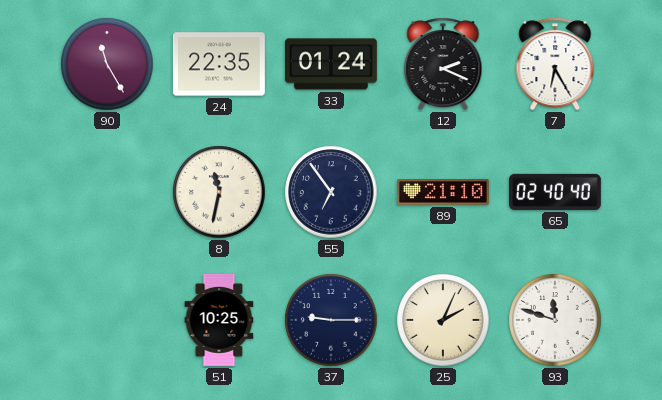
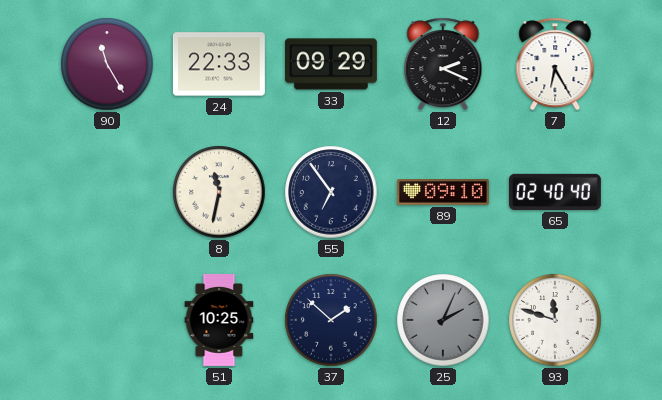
24: 22:35 -> 22:33 (219, 64)
33: 01:24 -> 09:29 (331, 64)
89: 21:10 -> 09:10 (443, 192)
37: 9:15 -> 1:52 (331, 320)
25 dial: cream -> grey (443, 320)
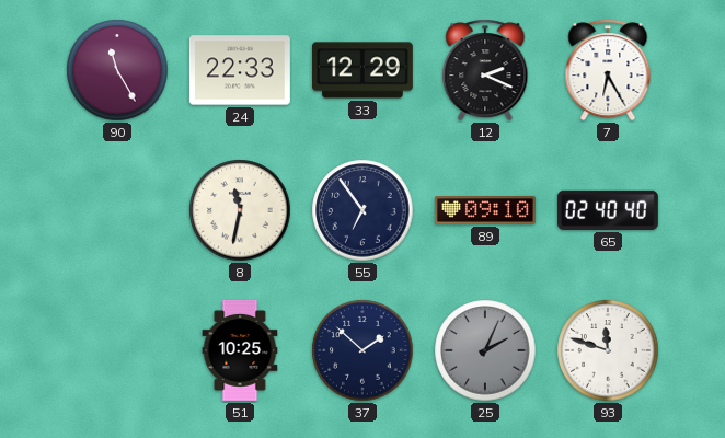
33: 09:29 -> 12:29 (362, 70)
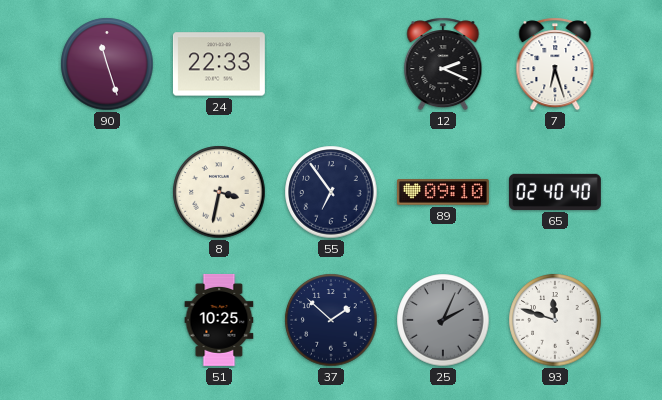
90: 11:25 -> 11:27 (107, 64)
33: 12:29 -> none (362, 70)
7: 6:25 -> 6:27 (555, 64)
8: 11:32 -> 3:32 (219, 192)
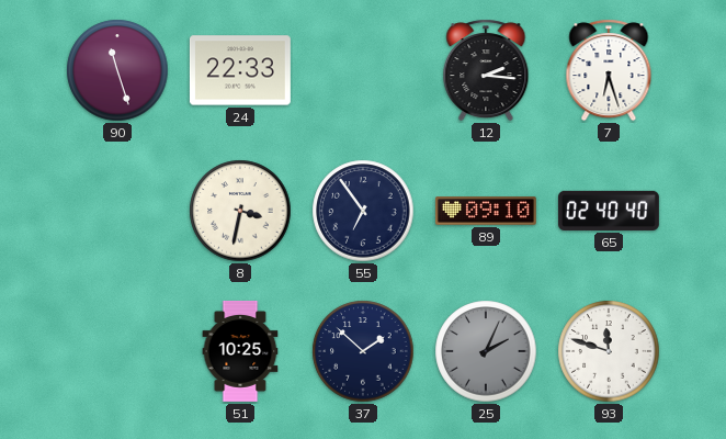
12: 2:19 -> 2:16 (486, 70)
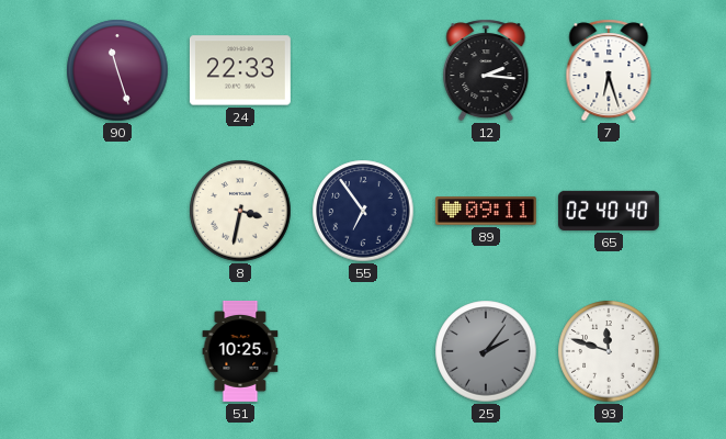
89: 09:10 -> 09:11 (486, 211)
37: 1:52 -> none (363, 351)
25: 2:04 -> 2:06 (486, 351)
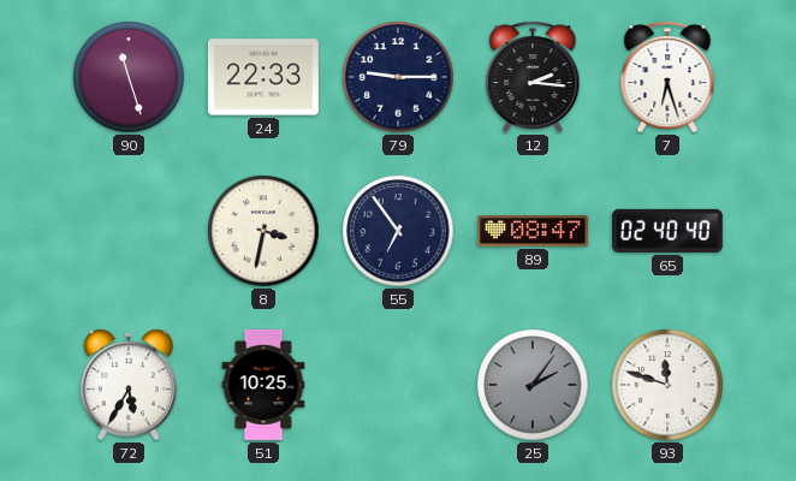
79: none -> 9:15 (398, 77)
89: 09:11 -> 08:47 (533, 231)
72: none -> 5:35 (127, 385)
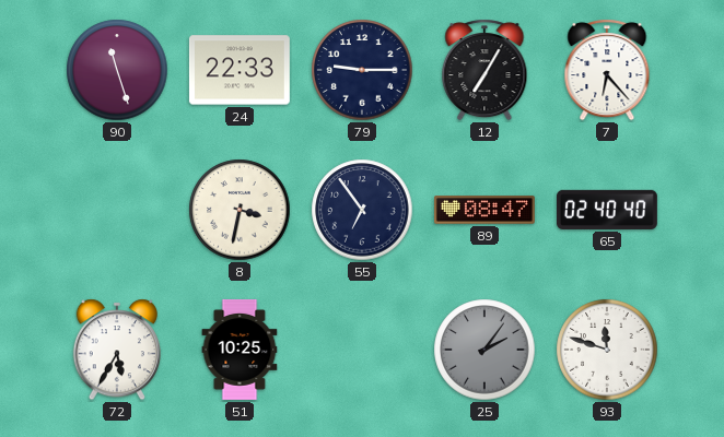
12: 2:16 -> 7:05 (484, 70)
7: 6:27 -> 6:23 (607, 70)
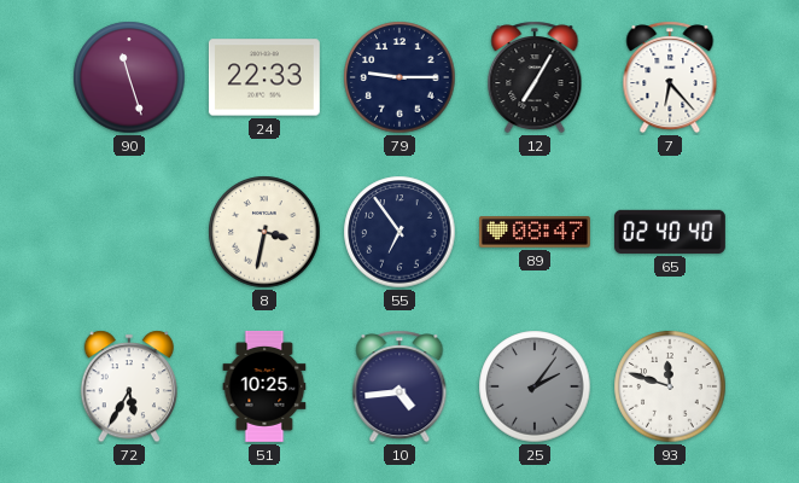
10: none -> 4:44 (400, 386)
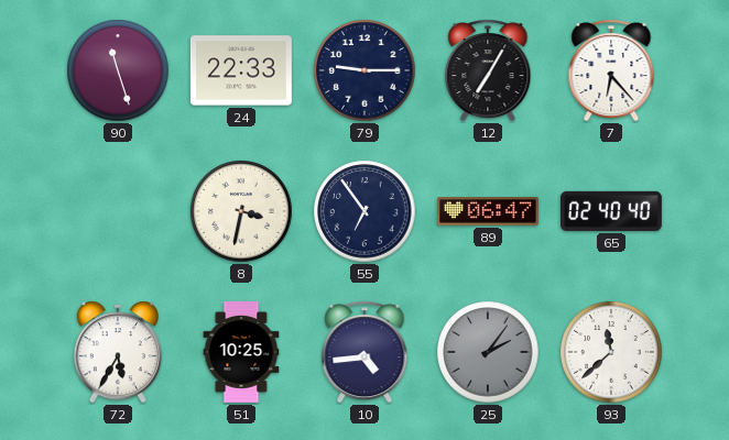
89: 08:47 -> 06:47 (488, 211)
93: 11:48 -> 11:38 (611, 352)
